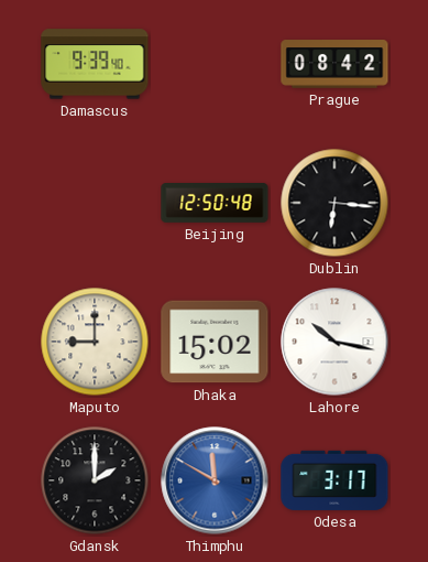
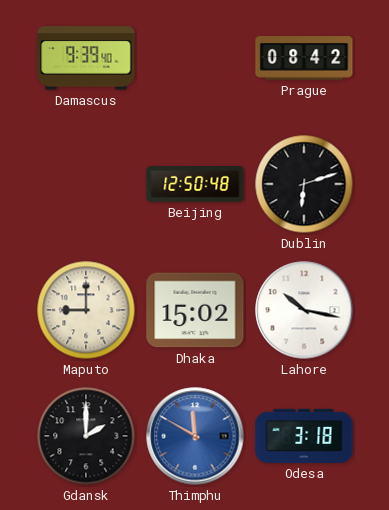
Dublin: 6:16 -> 6:12 (304, 184)
Odesa: 3:17 -> 3:18 (304, 436)
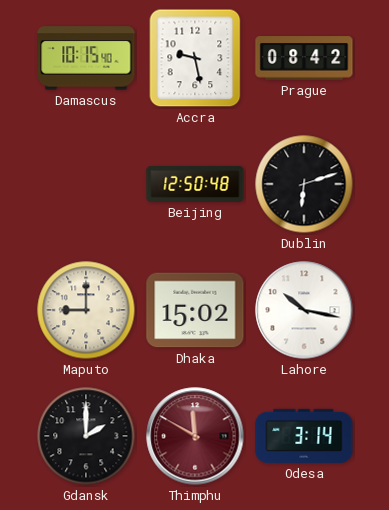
Damascus: 9:39 -> 10:15 (86, 58)
Accra: none -> 9:28 (195, 58)
Thimphu dial: blue -> burgundy (195, 436)
Odesa: 3:18 -> 3:14 (304, 436)
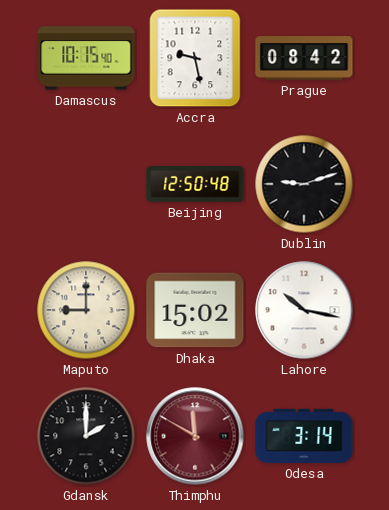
Dublin: 6:12 -> 9:12 (304, 184)
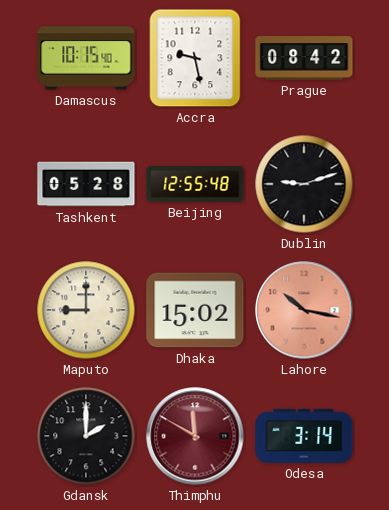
Tashkent: none -> 05:28 (86, 184)
Beijing: 12:50 -> 12:55 (195, 185)
Lahore dial: white -> salmon (304, 310)
